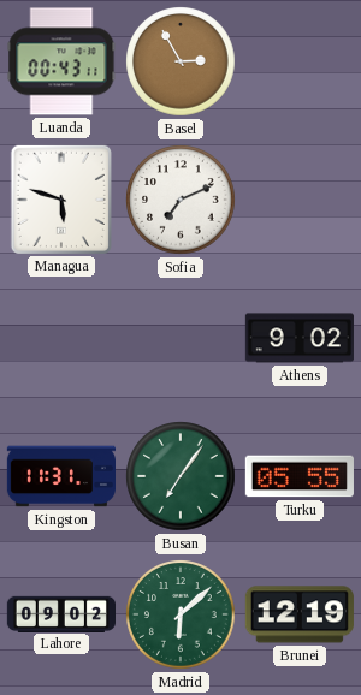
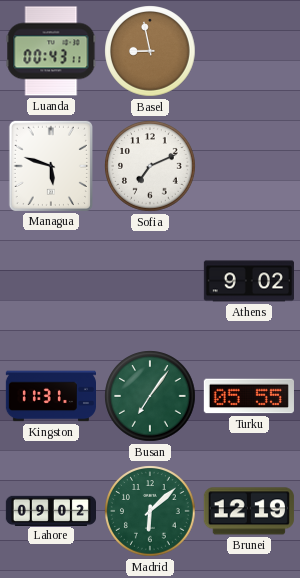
Basel: 2:55 -> 8:58 (150, 51)
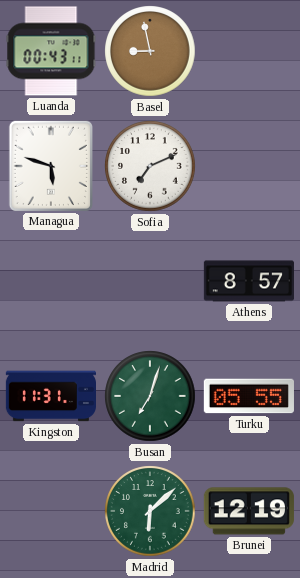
Athens: 9:02 -> 8:57 (249, 281)
Busan: 7:06 -> 7:03 (150, 396)
Lahore: 09:02 -> none (50, 510)
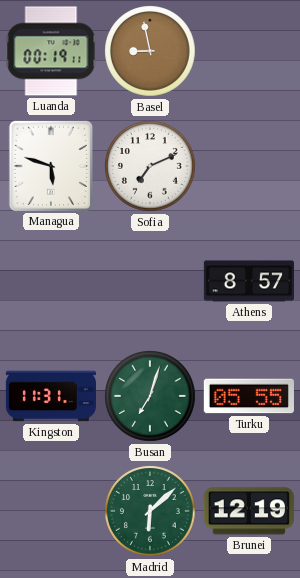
Luanda: 00:43 -> 00:19 (51, 51)
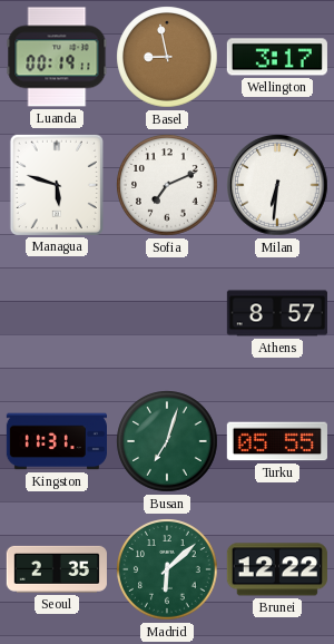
Wellington: none -> 3:17 (277, 57)
Milan: none -> 6:31 (278, 186)
Seoul: none -> 2:35 (57, 569)
Brunei: 12:19 -> 12:22 (277, 569)
